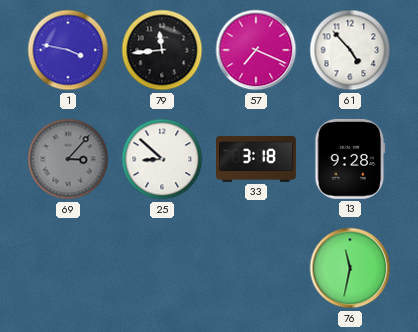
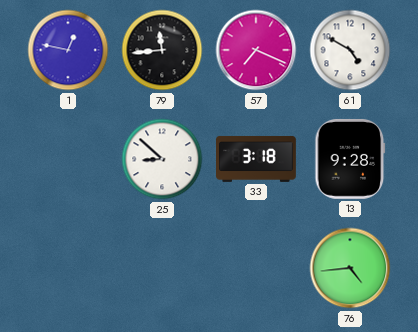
1: 3:47 -> 12:47 (68, 50)
61: 4:53 -> 4:50 (350, 50)
69: 3:07 -> none (68, 159)
76: 11:32 -> 4:44 (350, 268)
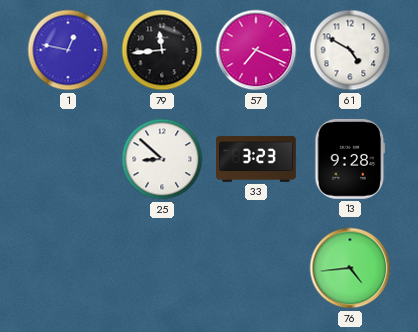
33: 3:18 -> 3:23 (257, 159)
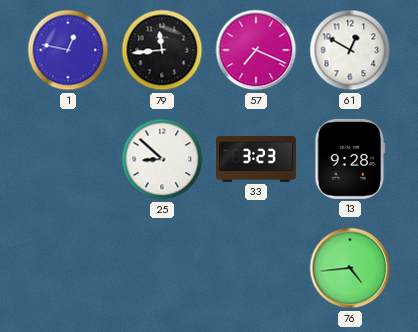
61: 4:50 -> 12:50 (350, 50)
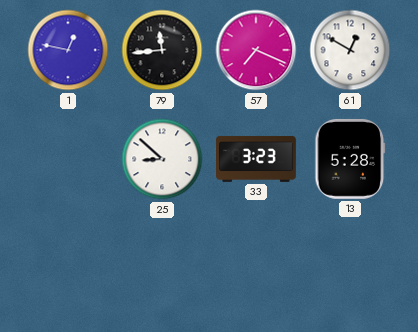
13: 9:28 -> 5:28 (350, 159)
76: 4:44 -> none (350, 268)
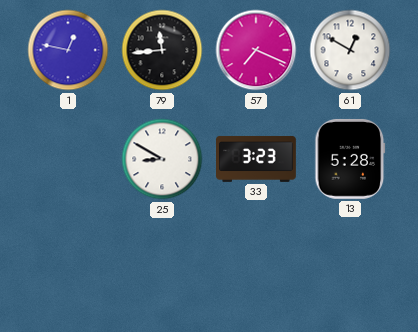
25: 8:52 -> 8:50 (162, 159)
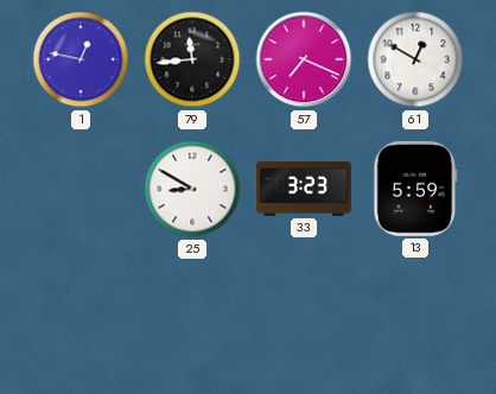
13: 5:28 -> 5:59 (415, 189)
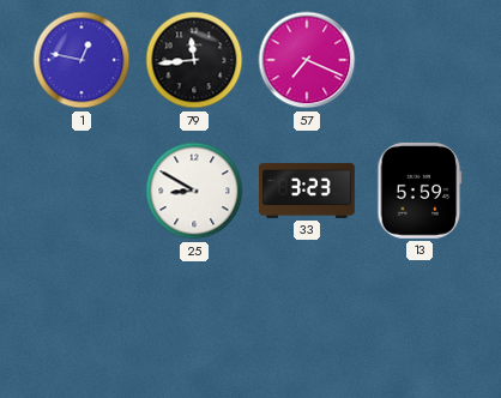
61: 12:50 -> none (415, 59)
